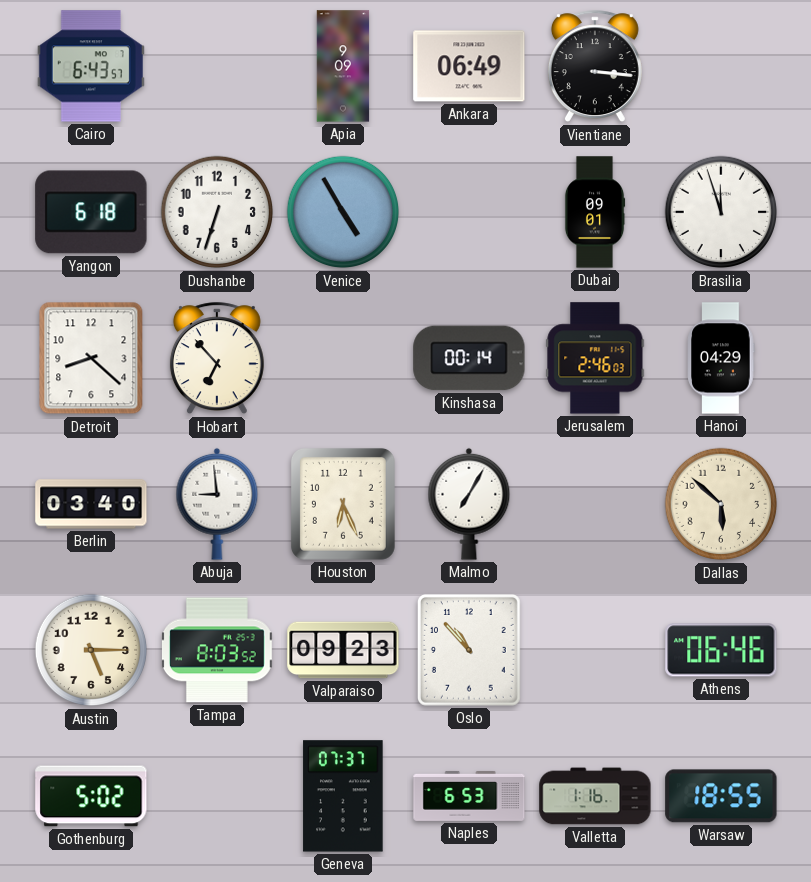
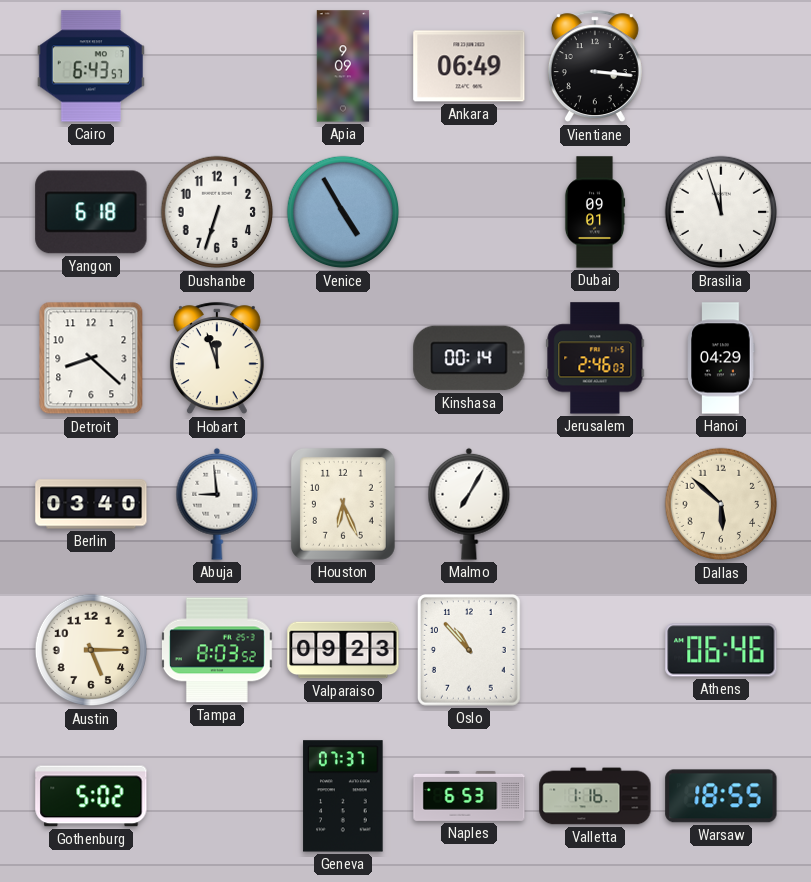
Hobart: 6:53 -> 11:57 (217, 359)
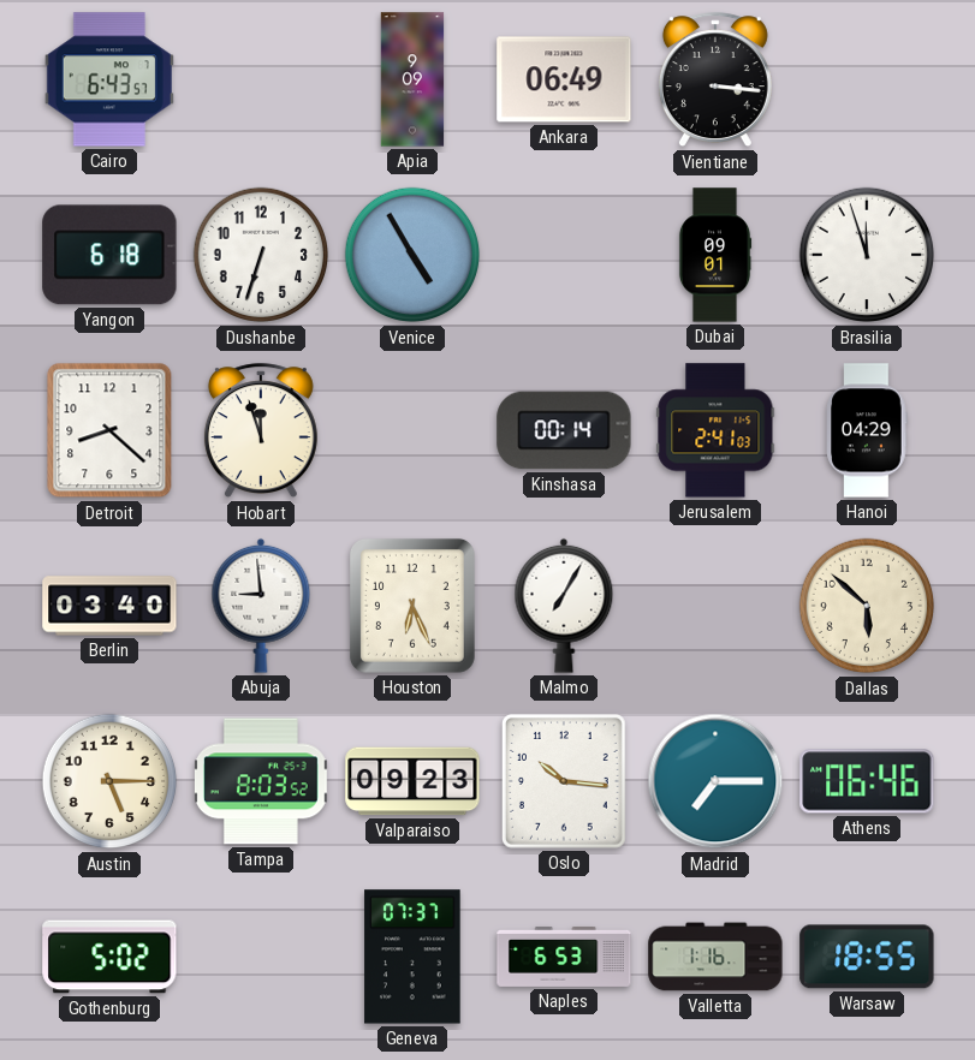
Jerusalem: 2:46 -> 2:41 (715, 430)
Oslo: 10:53 -> 10:16 (564, 781)
Madrid: none -> 7:15 (715, 781)
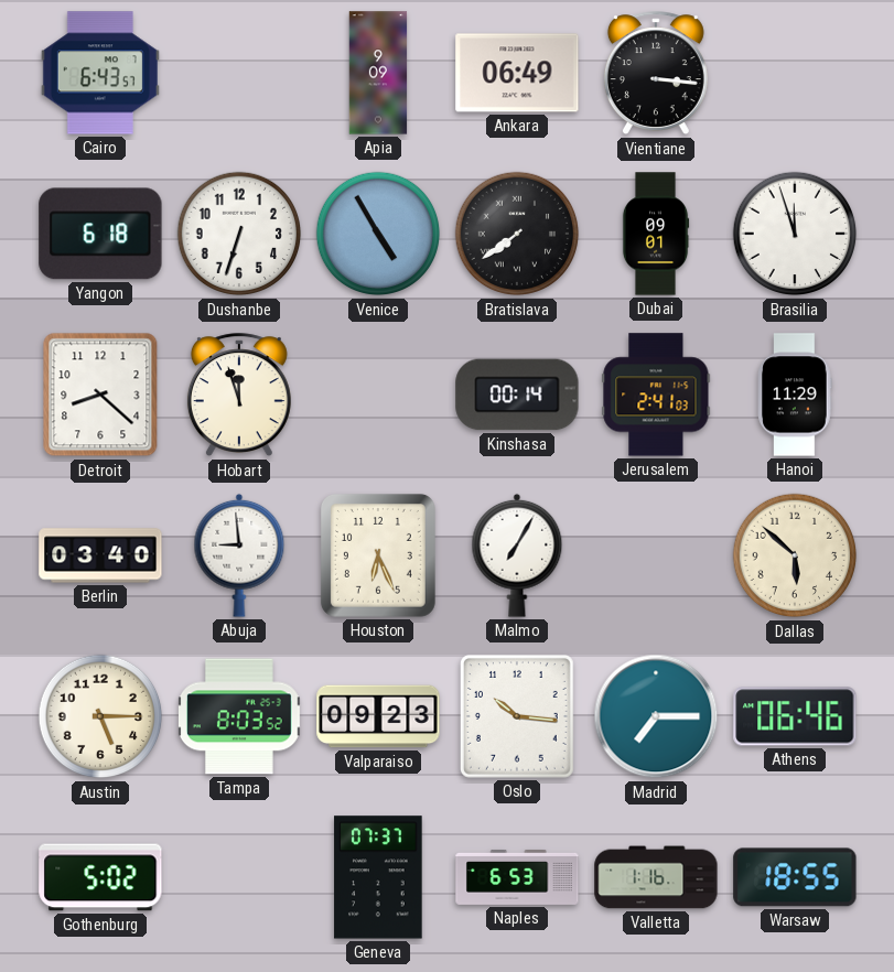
Bratislava: none -> 7:39 (517, 234)
Hanoi: 04:29 -> 11:29 (795, 395)
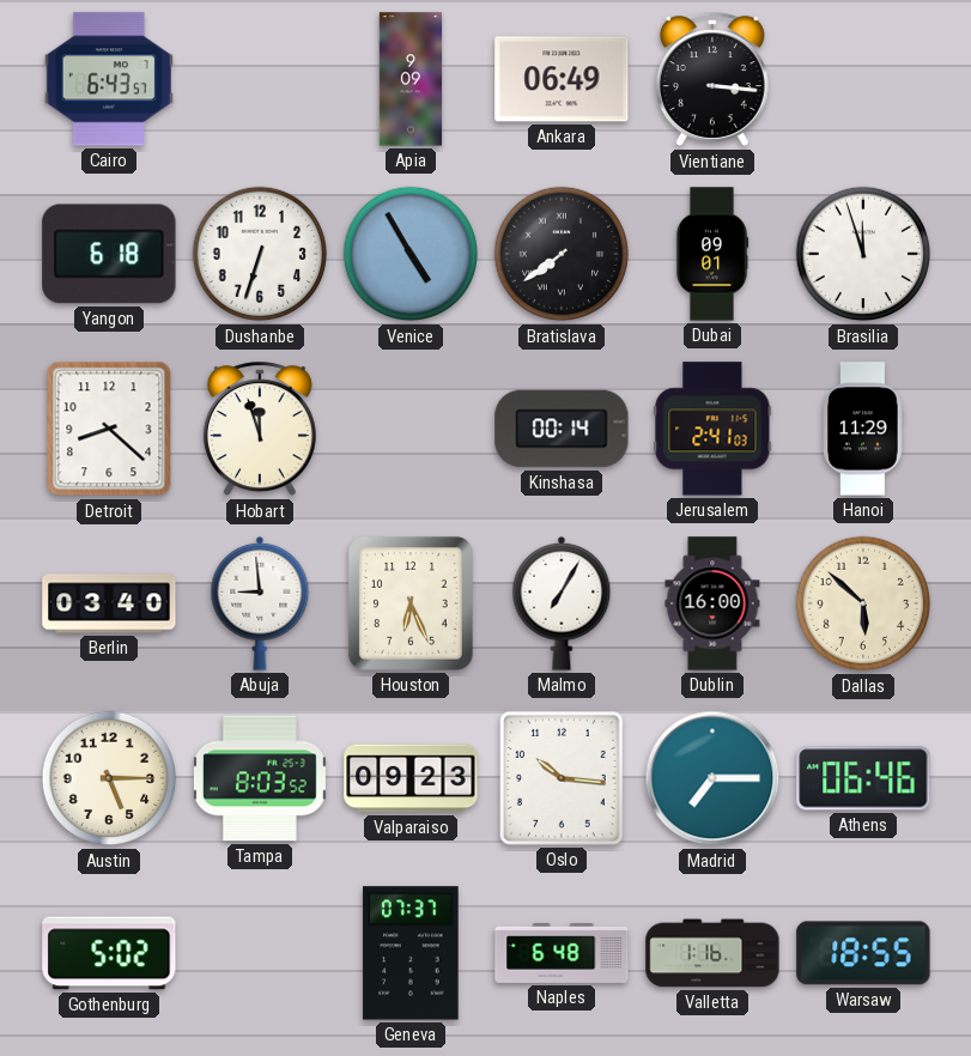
Dublin: none -> 16:00 (712, 603)
Naples: 6:53 -> 6:48 (562, 953)
